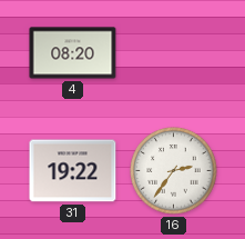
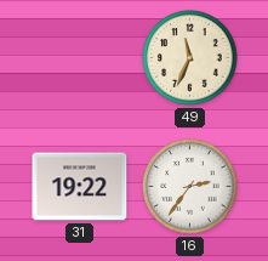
4: 08:20 -> none (73, 53)
49: none -> 11:34 (190, 58)
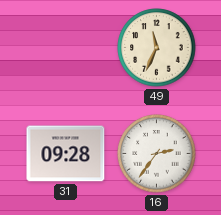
31: 19:22 -> 09:28 (66, 154)
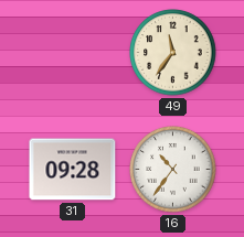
49: 11:34 -> 11:36 (173, 53)
16: 2:36 -> 10:36 (173, 170)
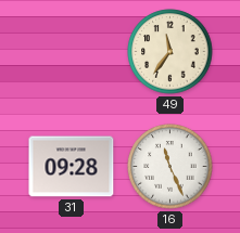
16: 10:36 -> 11:26 (170, 167)
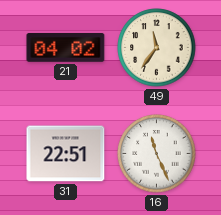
21: none -> 04:02 (66, 48)
31: 09:28 -> 22:51 (66, 154)
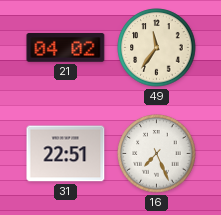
16: 11:26 -> 7:26 (157, 154)
